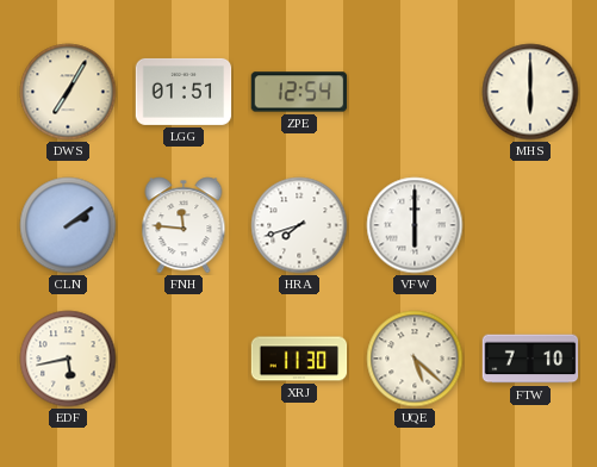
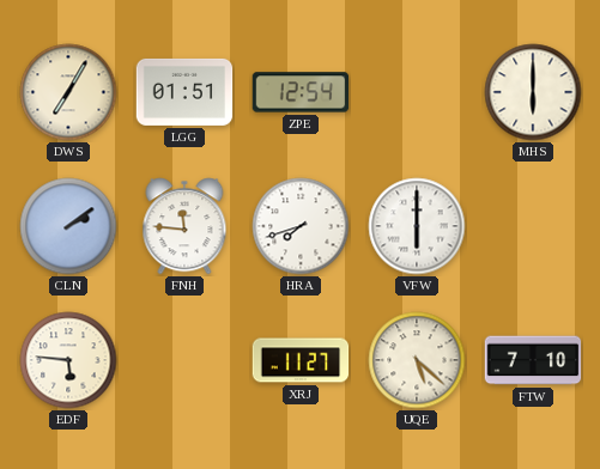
EDF: 5:43 -> 5:46 (68, 360)
XRJ: 11:30 -> 11:27 (301, 360)
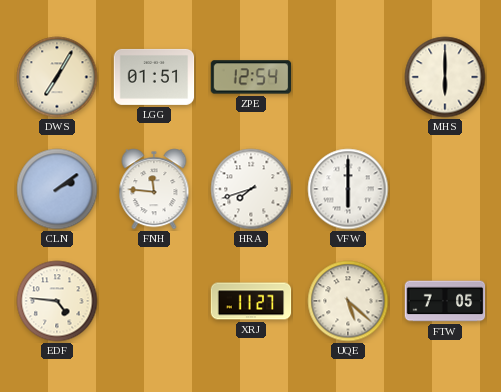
EDF: 5:46 -> 4:46 (57, 301)
FTW: 7:10 -> 7:05 (445, 301)
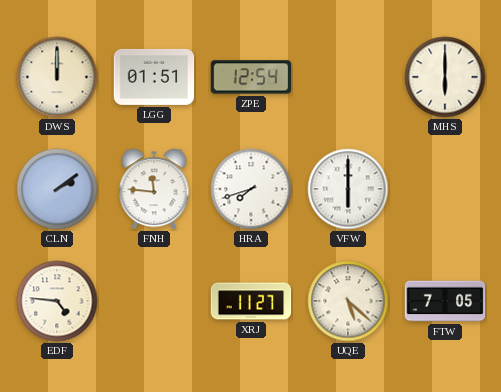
DWS: 7:05 -> 12:00 (57, 77)
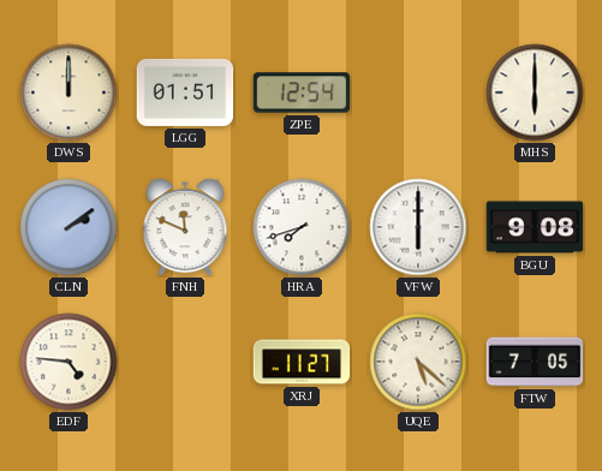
FNH: 11:46 -> 11:49 (185, 227)
BGU: none -> 9:08 (535, 227)
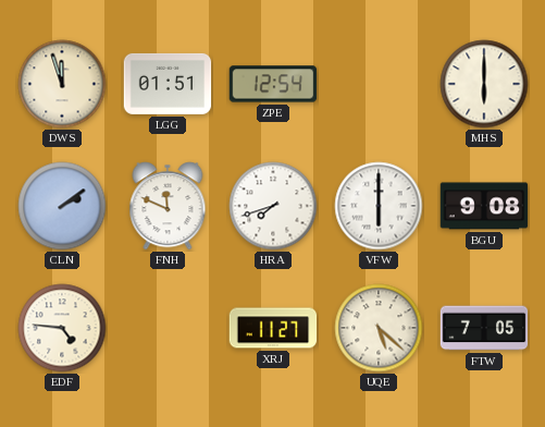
DWS: 12:00 -> 11:57 (62, 84)
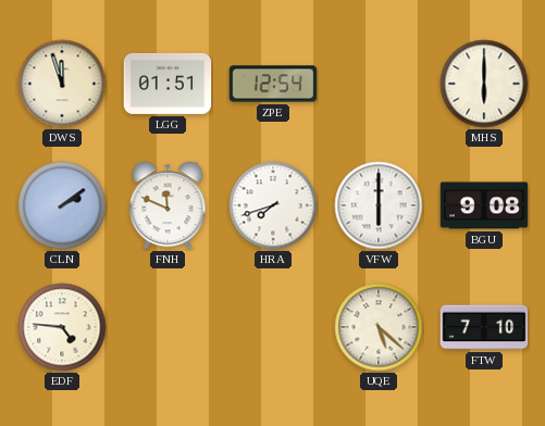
XRJ: 11:27 -> none (273, 328)
FTW: 7:05 -> 7:10 (484, 327)
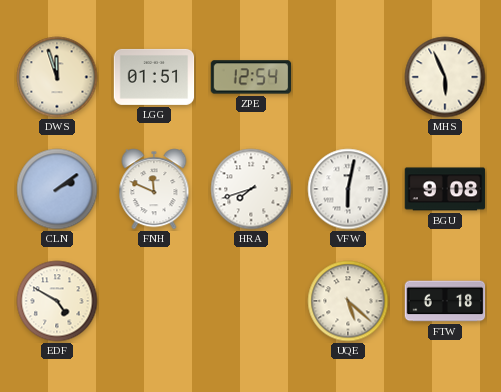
MHS: 6:00 -> 5:56 (445, 77)
VFW: 6:00 -> 6:02 (348, 189)
EDF: 4:46 -> 4:50 (57, 301)
FTW: 7:10 -> 6:18 (445, 301)
